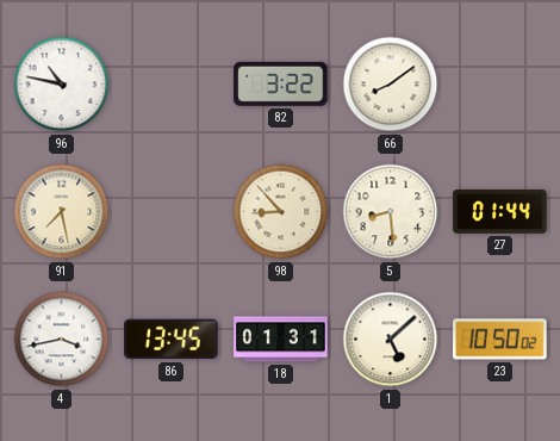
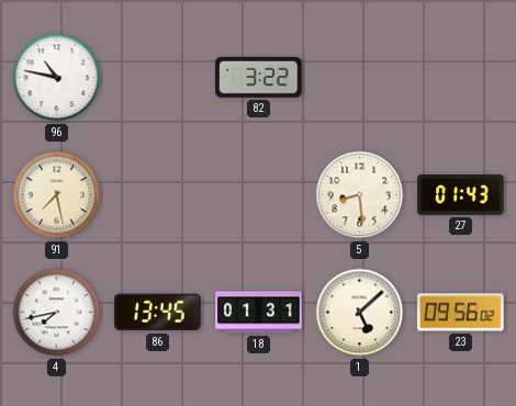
66: 8:09 -> none (391, 85)
98: 8:53 -> none (281, 212)
27: 01:44 -> 01:43 (461, 195)
4: 3:43 -> 7:43 (57, 313)
23: 10:50 -> 09:56 (461, 313)
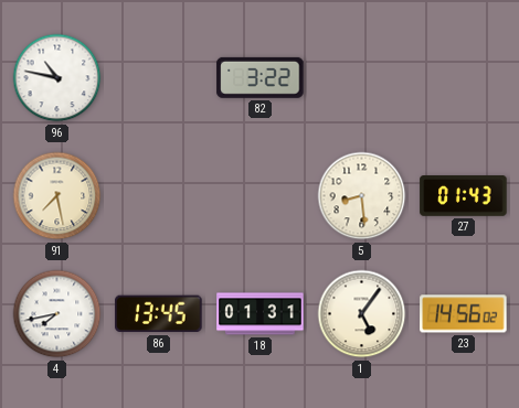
1: 5:08 -> 5:06 (362, 314)
23: 09:56 -> 14:56 (464, 314)
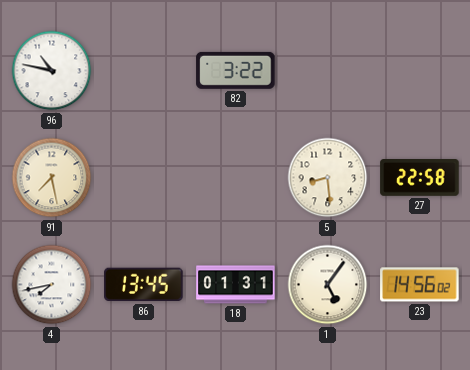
27: 01:43 -> 22:58 (420, 178)
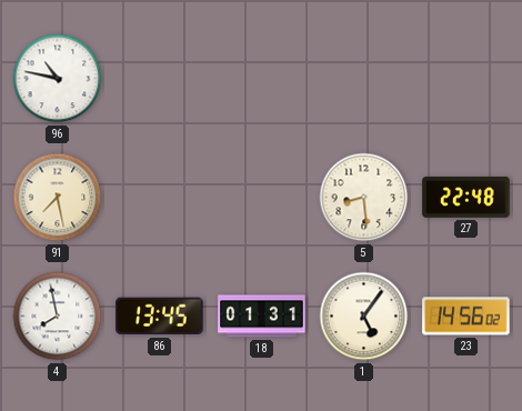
82: 3:22 -> none (236, 70)
27: 22:58 -> 22:48 (466, 198)
4: 7:43 -> 7:58 (58, 317)
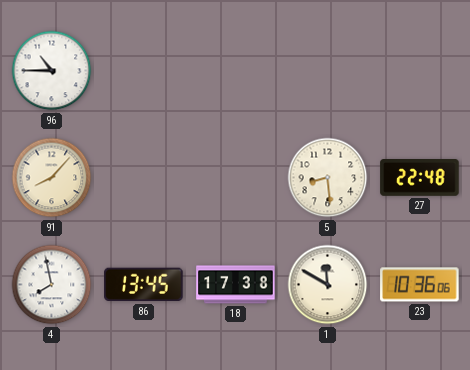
96: 10:47 -> 10:45 (52, 71)
91: 7:28 -> 8:07 (52, 178)
18: 01:31 -> 17:38 (236, 285)
1: 5:06 -> 11:50 (328, 285)
23: 14:56 -> 10:36 (420, 285)
